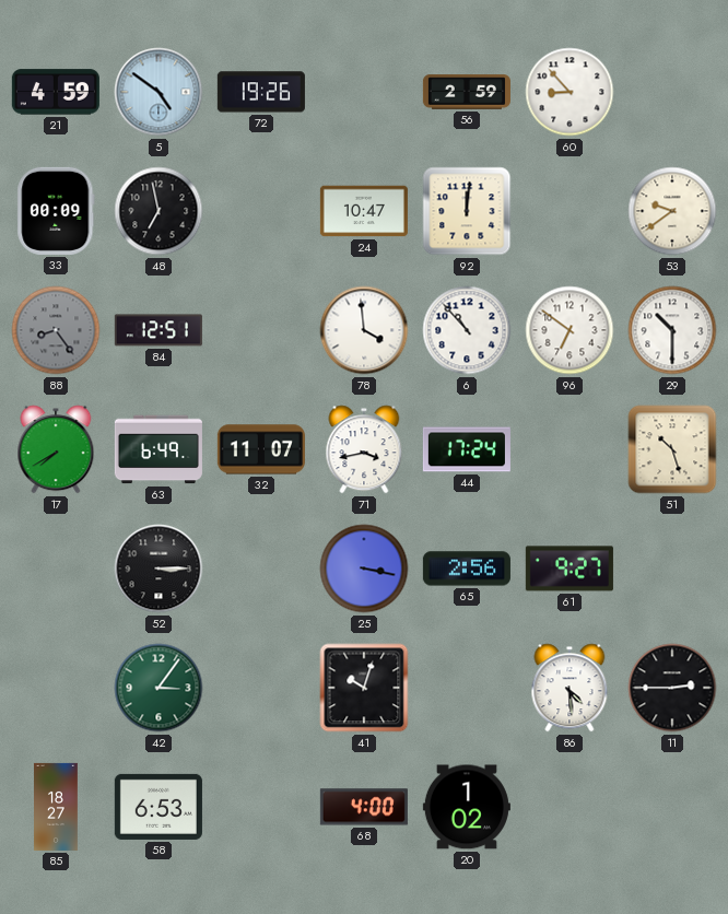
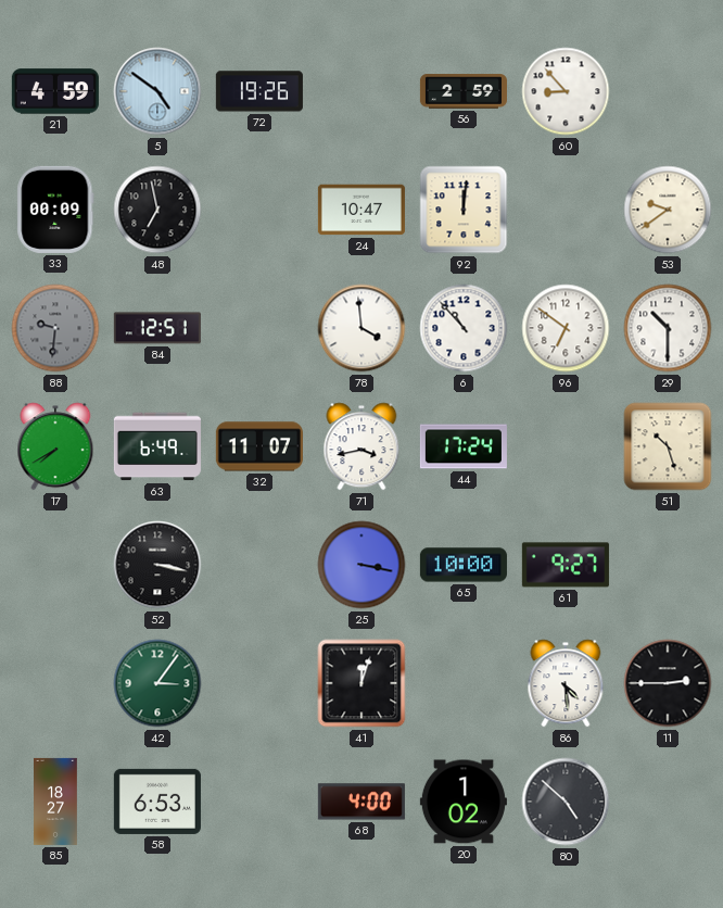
88: 8:24 -> 9:31 (55, 328)
52: 3:15 -> 3:17 (157, 565)
65: 2:56 -> 10:00 (464, 565)
41: 10:03 -> 12:03 (361, 683)
80: none -> 4:52 (566, 802)
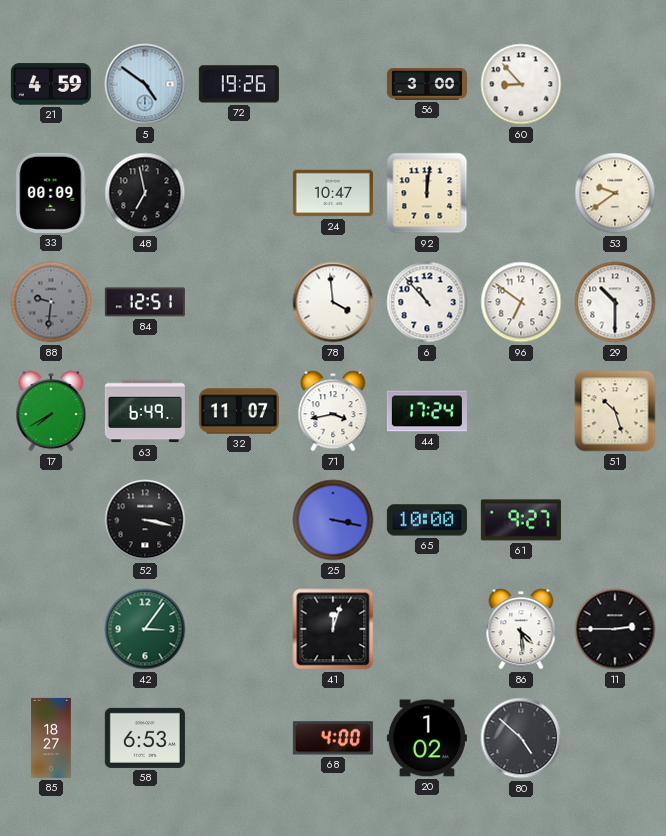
56: 2:59 -> 3:00 (427, 84)
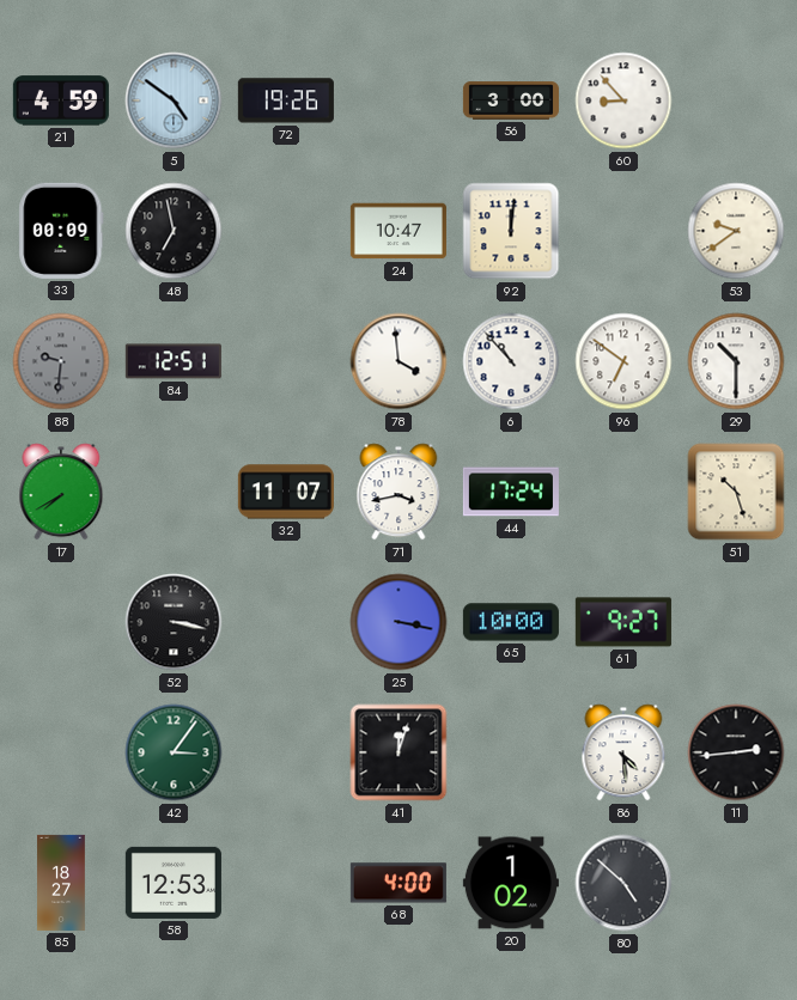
63: 6:49 -> none (145, 411)
11: 2:45 -> 2:44 (736, 752)
58: 6:53 -> 12:53 (174, 883)
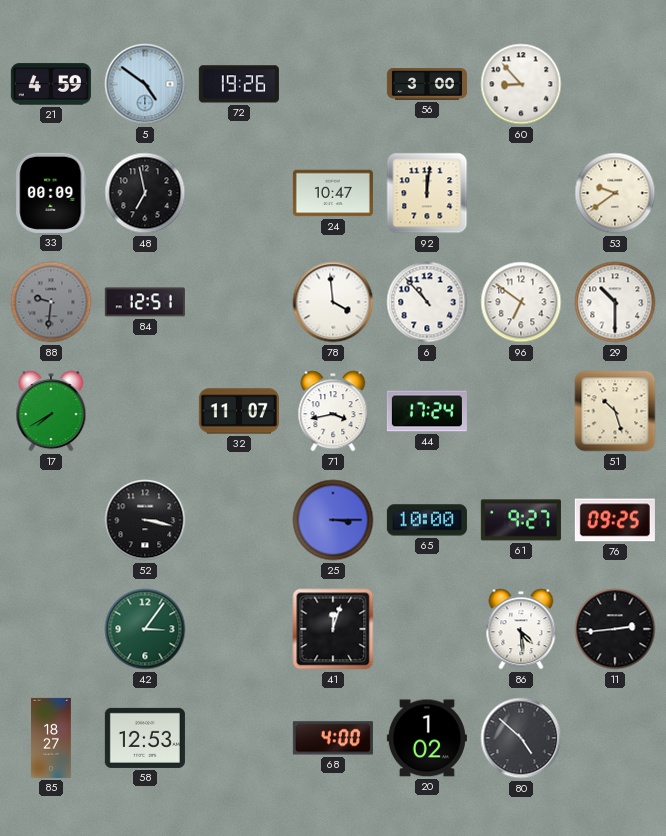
25: 3:17 -> 3:15 (333, 520)
76: none -> 09:25 (615, 520)
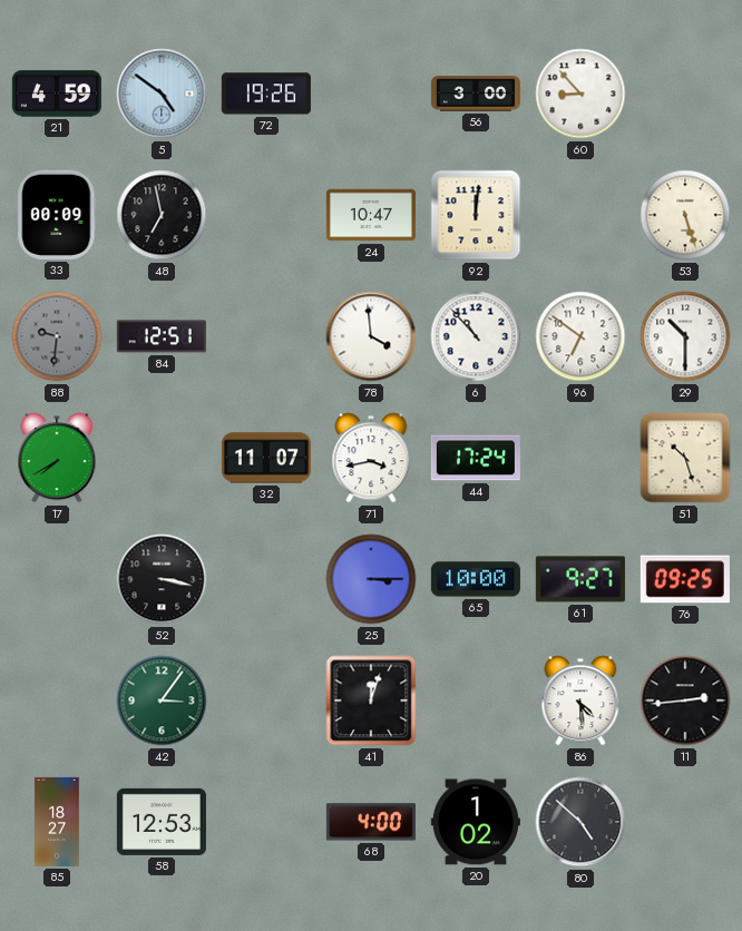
53: 9:39 -> 5:27 (685, 215)
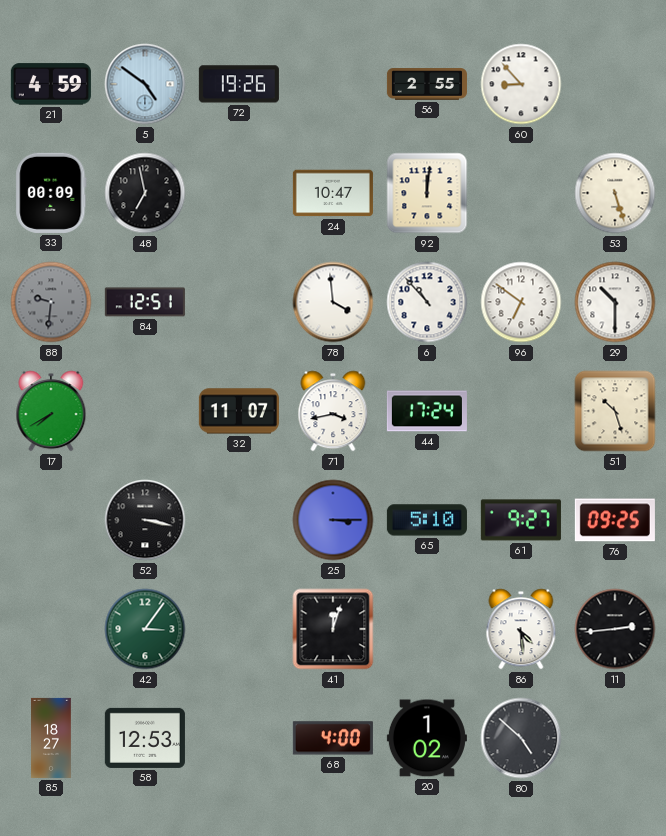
56: 3:00 -> 2:55 (427, 84)
65: 10:00 -> 5:10 (427, 520)
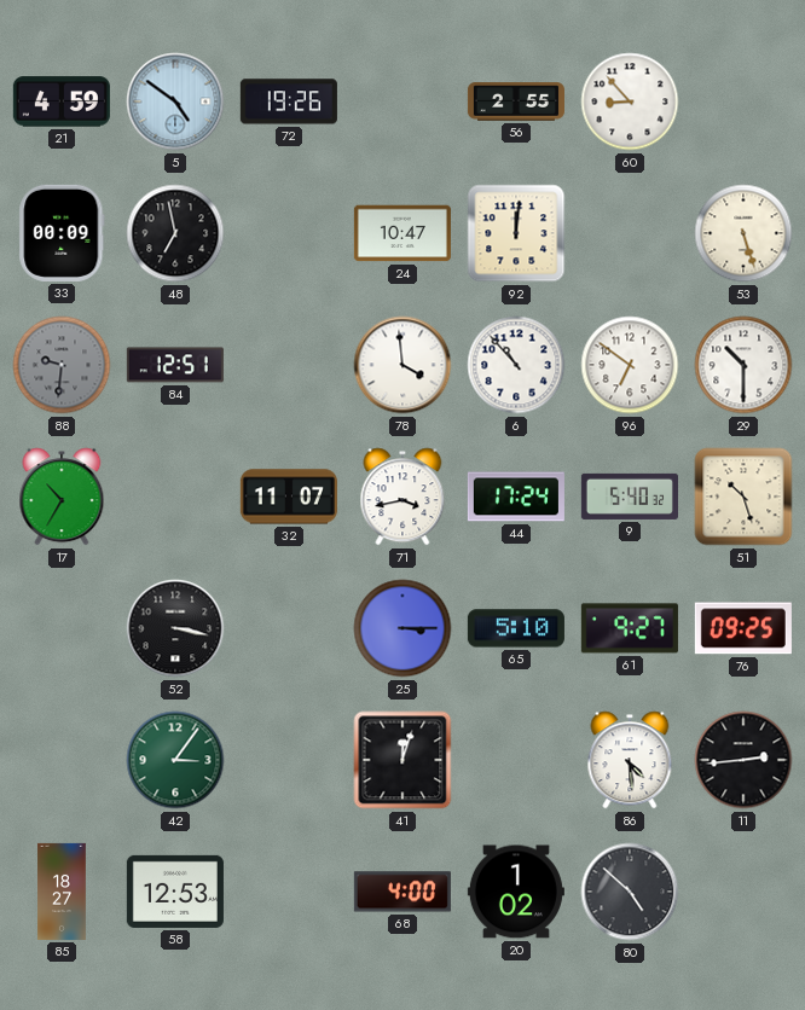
17: 7:40 -> 10:35 (62, 497)
9: none -> 5:40 (630, 497)
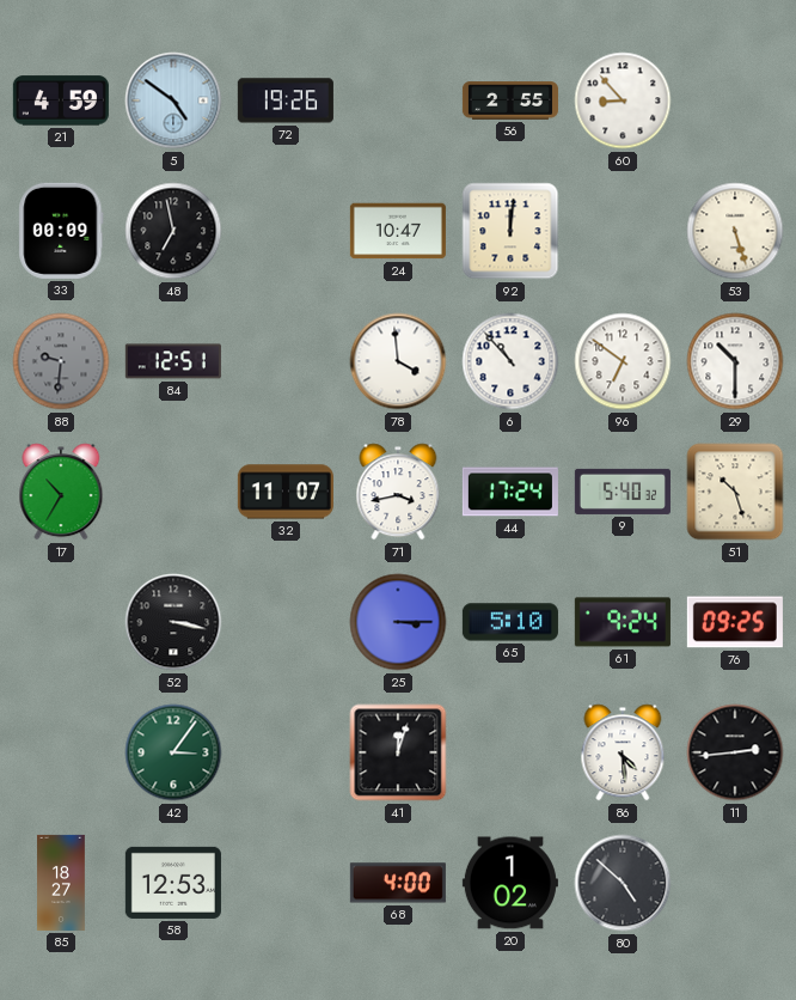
61: 9:27 -> 9:24 (623, 622)
